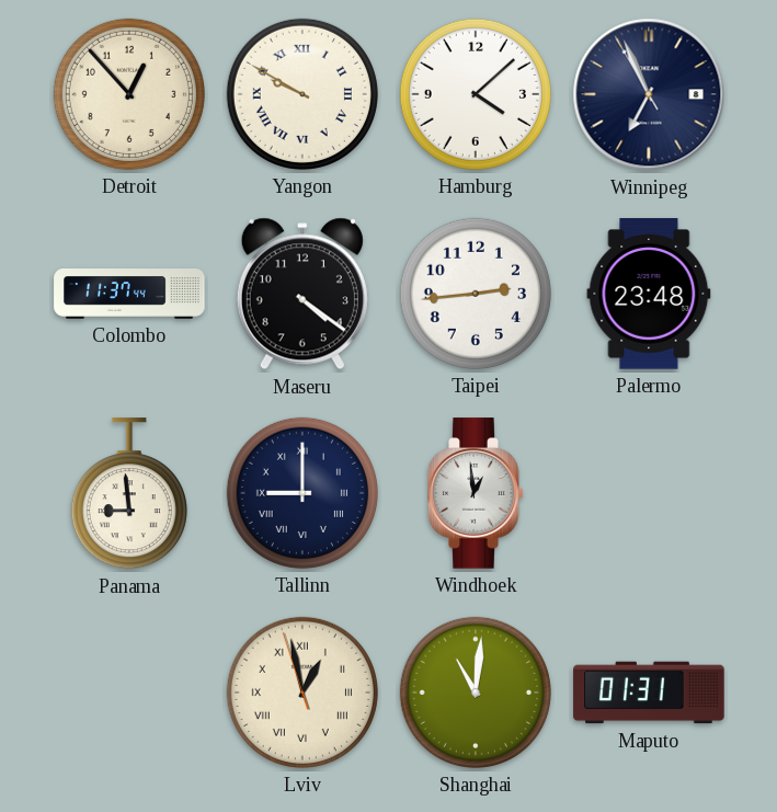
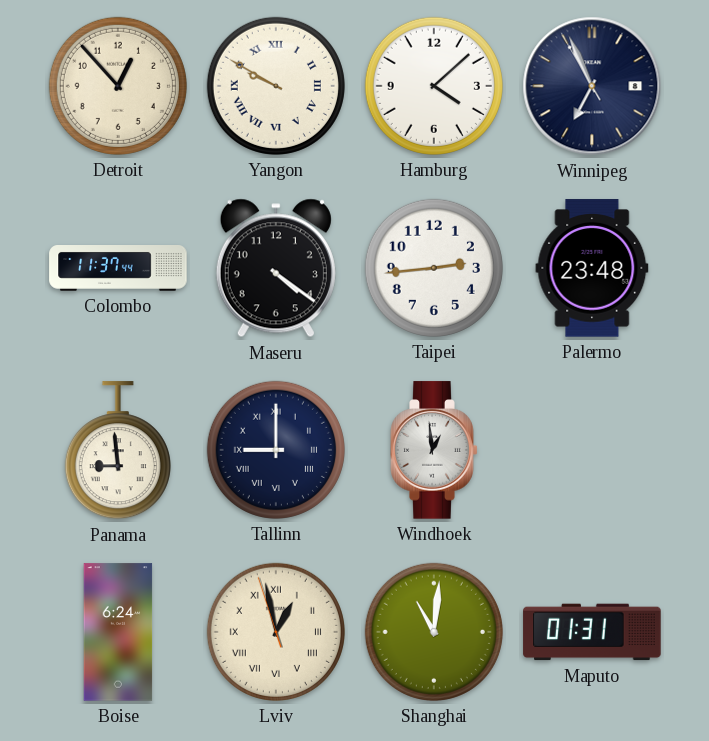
Boise: none -> 6:24 (118, 632)
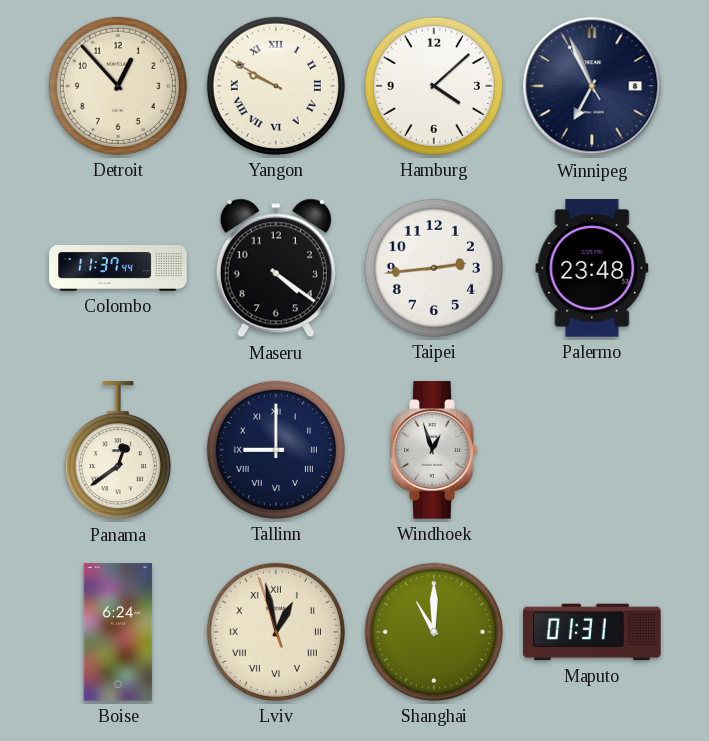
Panama: 8:59 -> 12:39 (118, 451)
Windhoek: 12:59 -> 12:57 (434, 450)
Shanghai: 11:01 -> 11:00 (434, 632)
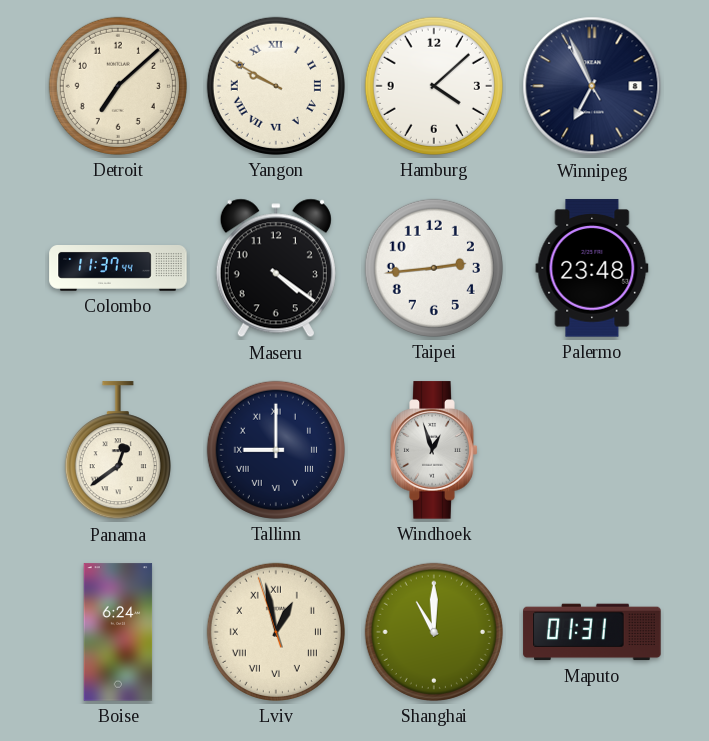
Detroit: 12:53 -> 7:08 (118, 86)
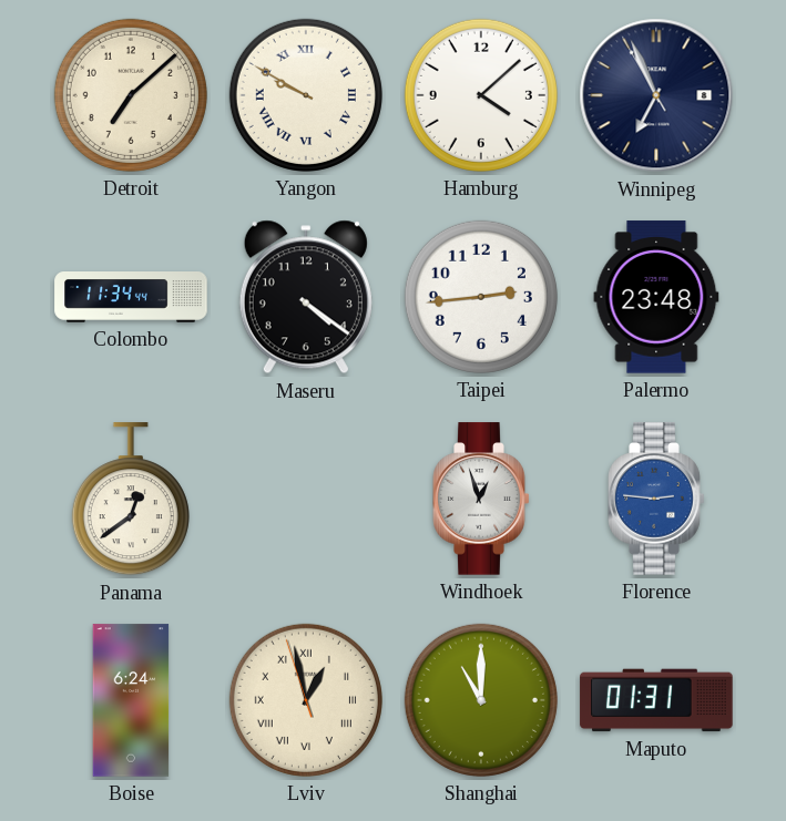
Colombo: 11:37 -> 11:34 (131, 298)
Tallinn: 9:00 -> none (276, 450)
Florence: none -> 2:46 (656, 499)
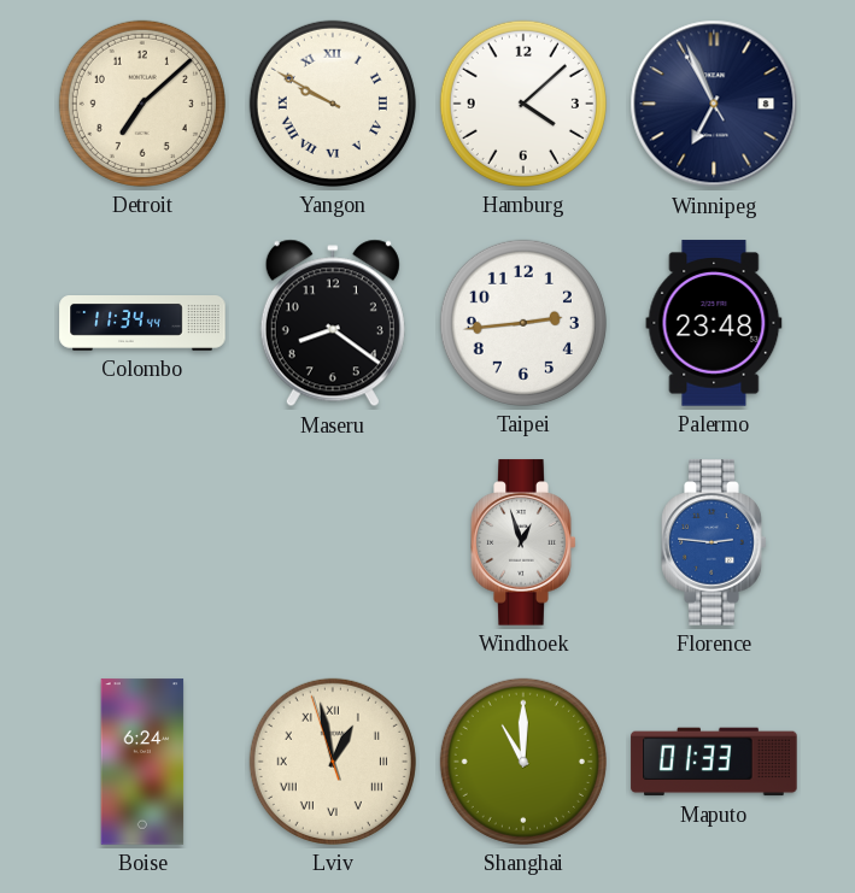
Maseru: 4:21 -> 8:21 (333, 323)
Panama: 12:39 -> none (131, 500)
Maputo: 01:31 -> 01:33 (714, 762)
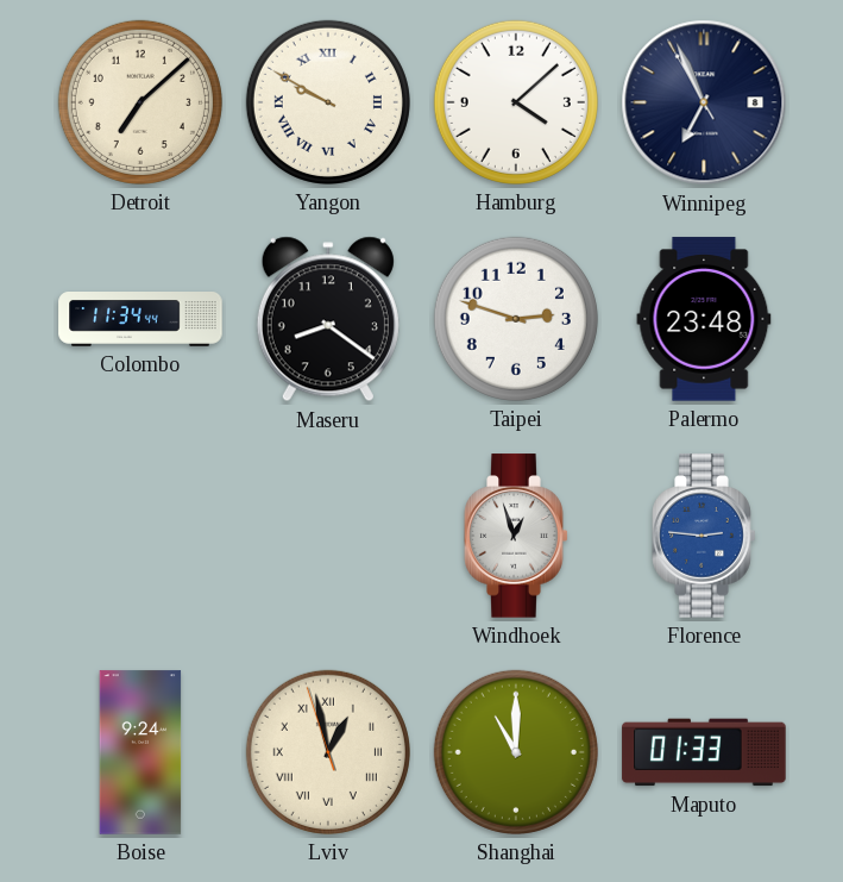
Taipei: 2:44 -> 2:48 (516, 319)
Boise: 6:24 -> 9:24 (140, 752)
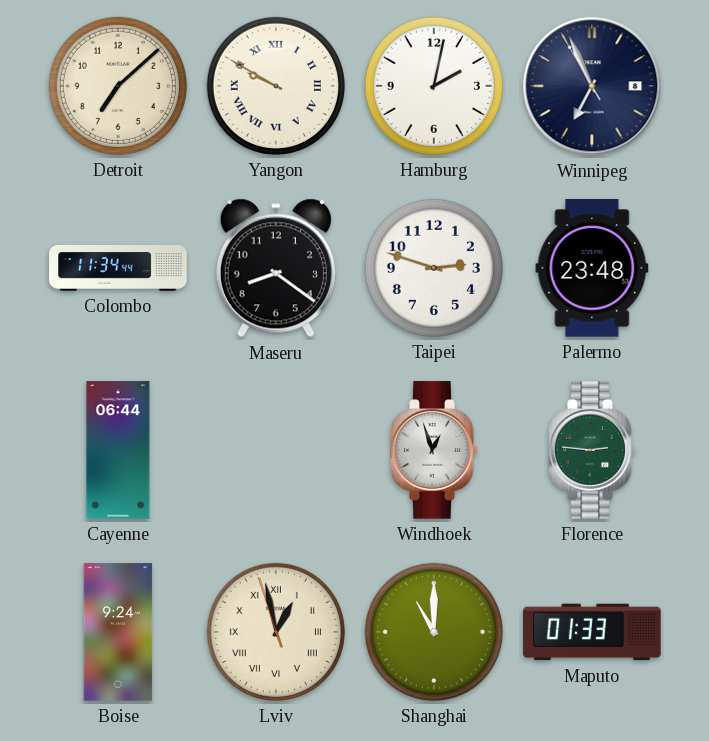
Hamburg: 4:08 -> 2:02 (434, 86)
Cayenne: none -> 06:44 (118, 450)
Florence dial: blue -> green (592, 450)
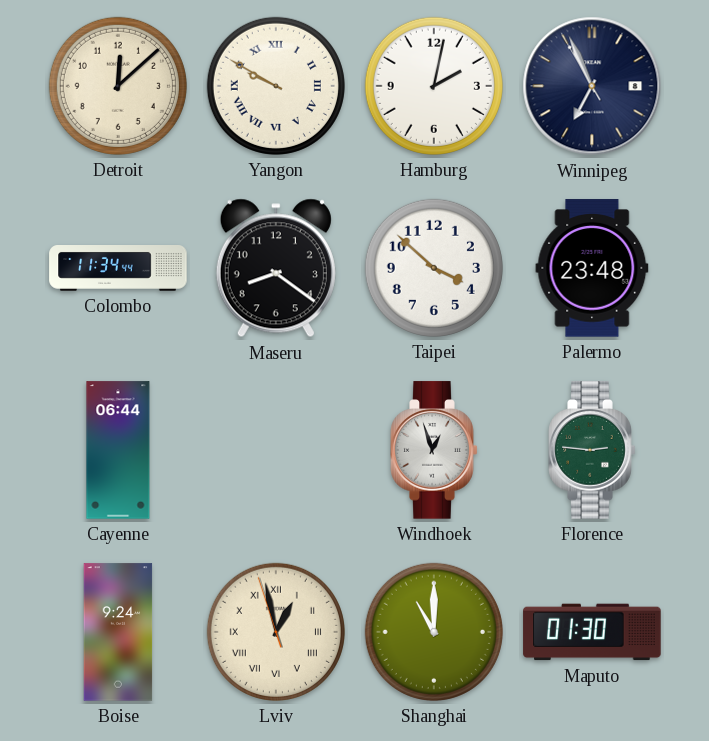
Detroit: 7:08 -> 12:08 (118, 86)
Taipei: 2:48 -> 3:52 (434, 268)
Maputo: 01:33 -> 01:30 (592, 632)
